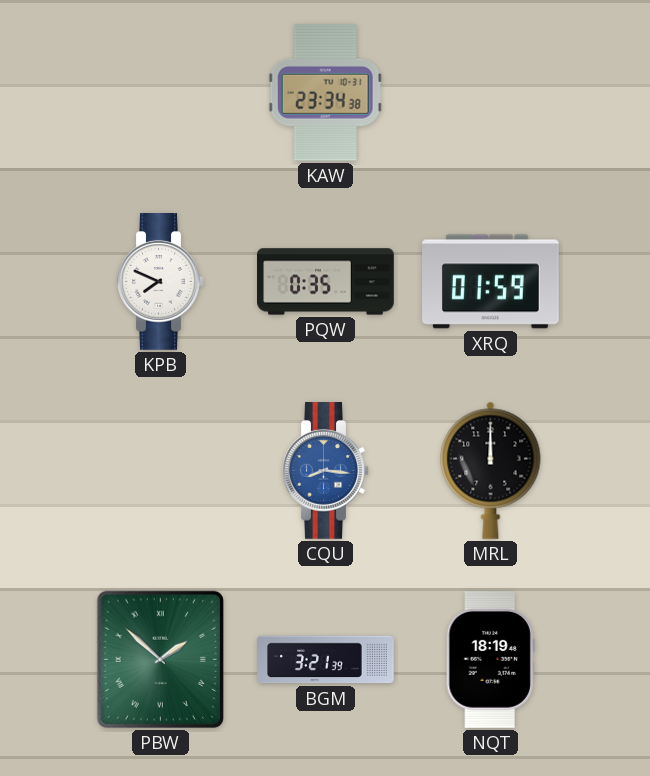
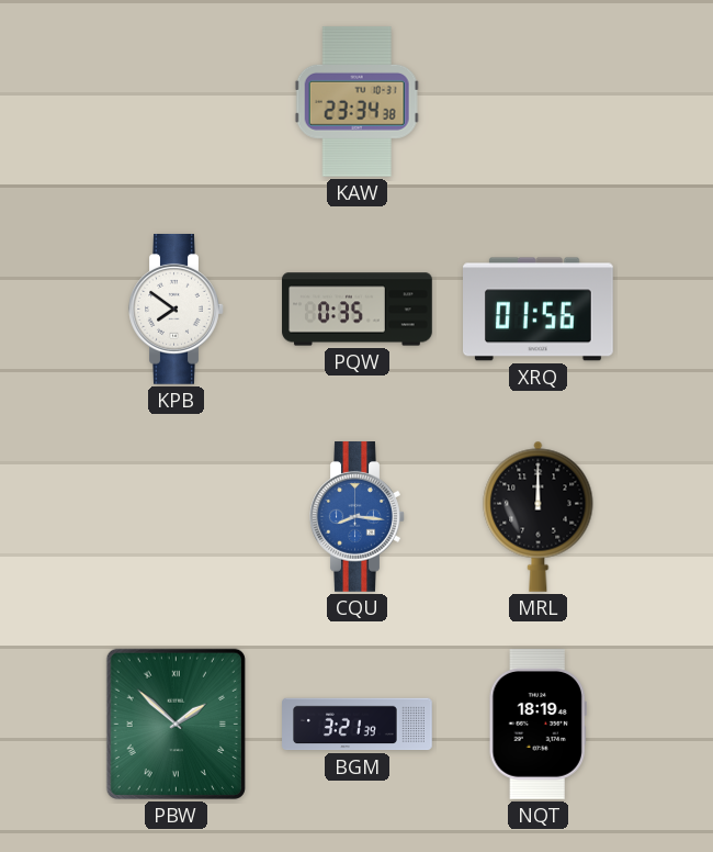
KPB: 7:49 -> 7:51 (177, 310)
XRQ: 01:59 -> 01:56 (539, 310)
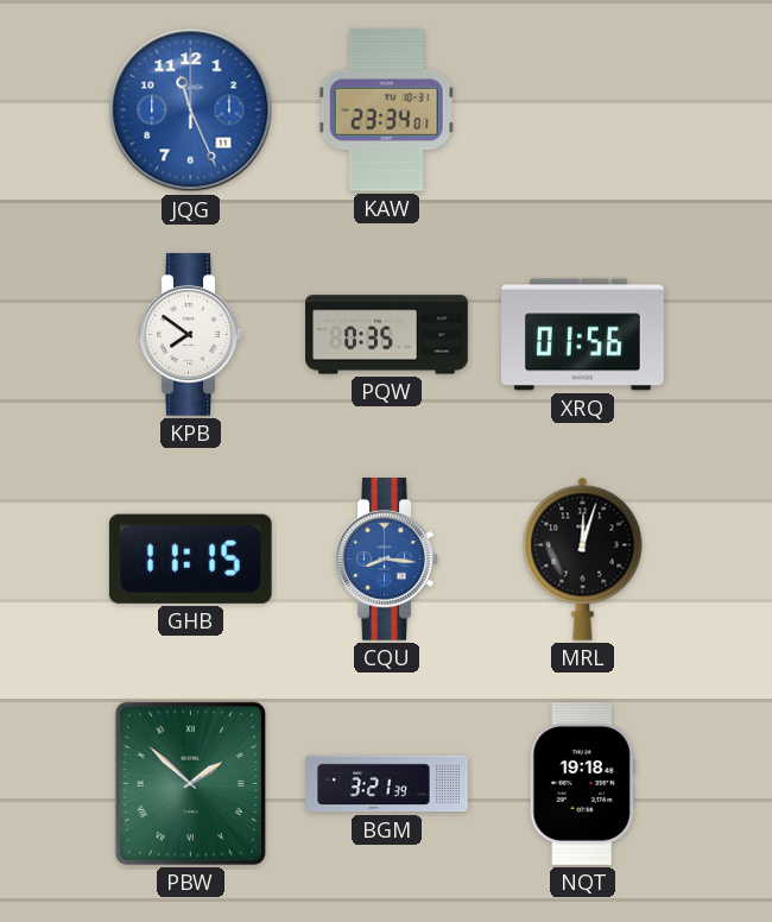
JQG: none -> 11:26 (191, 110)
KAW: 23:34:38 -> 23:34:01 (386, 109)
GHB: none -> 11:15 (190, 558)
MRL: 12:00 -> 12:03 (583, 558)
NQT: 18:19 -> 19:18 (582, 784)
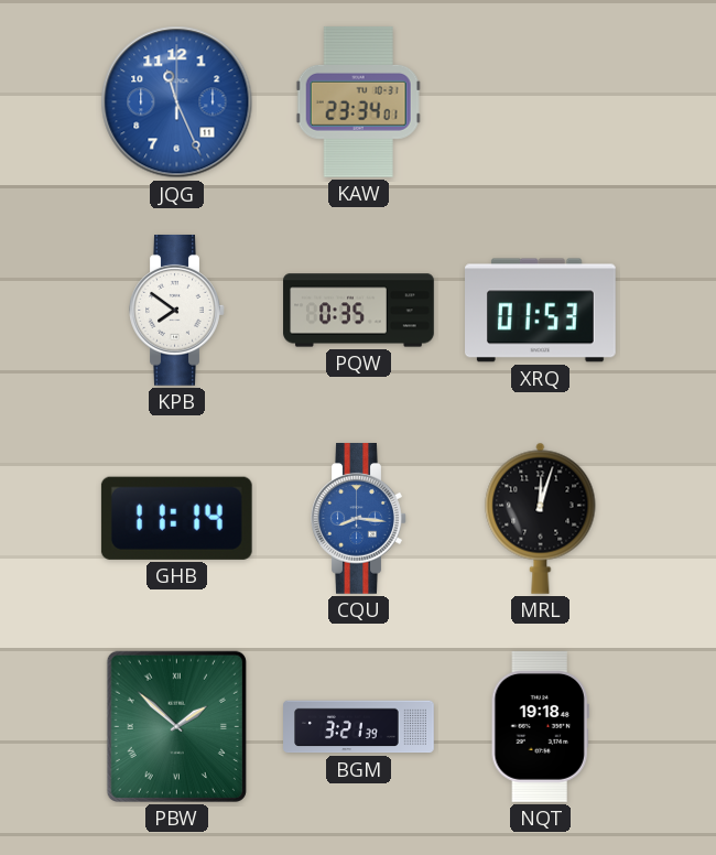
XRQ: 01:56 -> 01:53 (541, 311)
GHB: 11:15 -> 11:14 (176, 518)
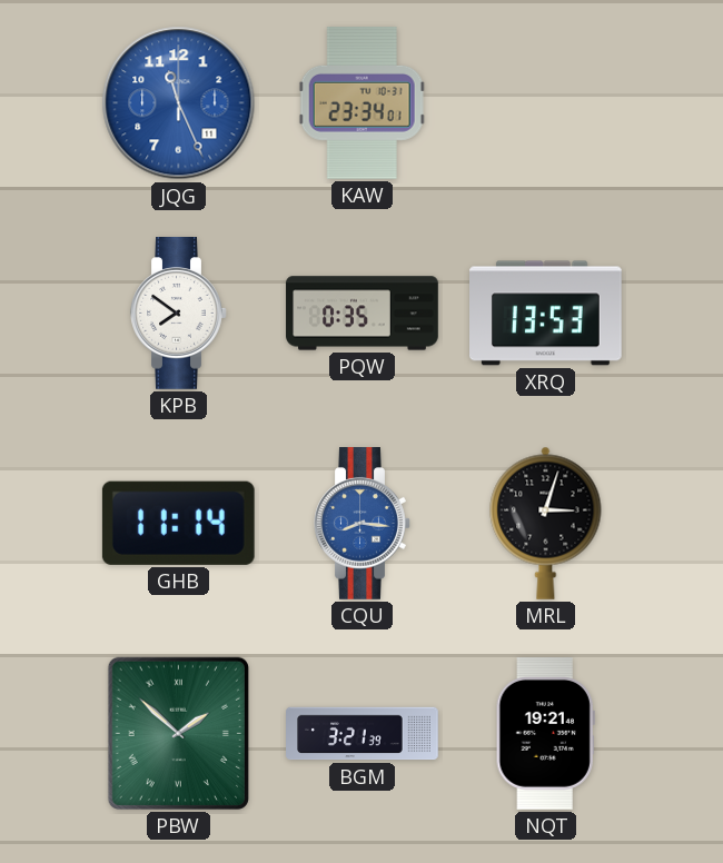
XRQ: 01:53 -> 13:53 (546, 314)
MRL: 12:03 -> 3:03 (546, 523)
NQT: 19:18 -> 19:21 (545, 734)
